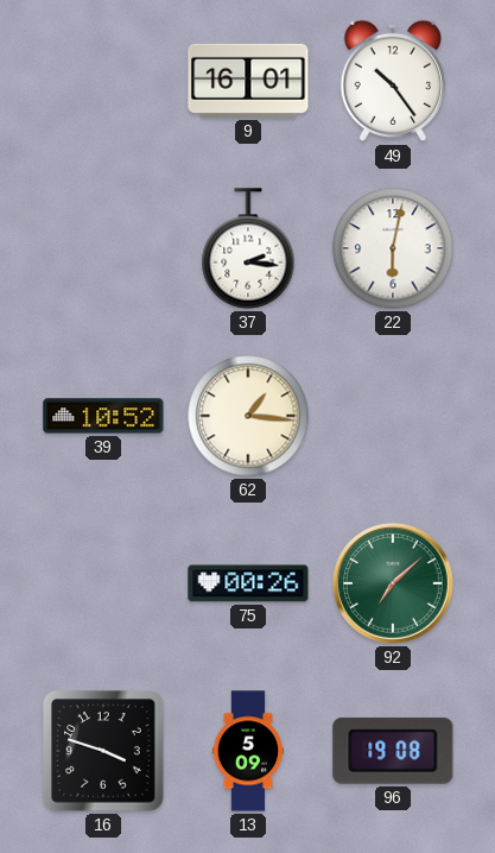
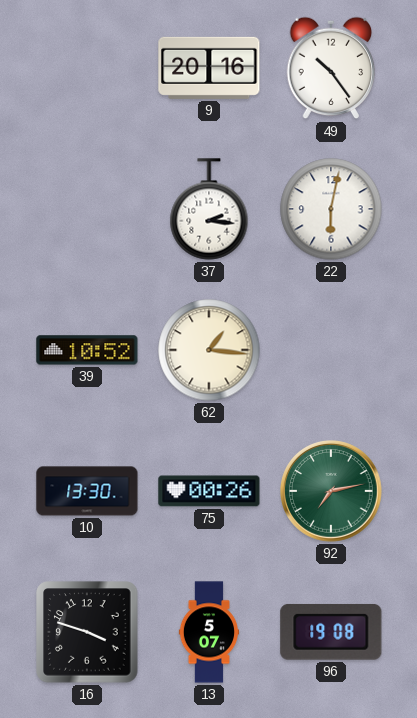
9: 16:01 -> 20:16 (209, 68)
10: none -> 13:30 (87, 491)
92: 7:08 -> 7:13 (332, 492)
13: 5:09 -> 5:07 (208, 632)
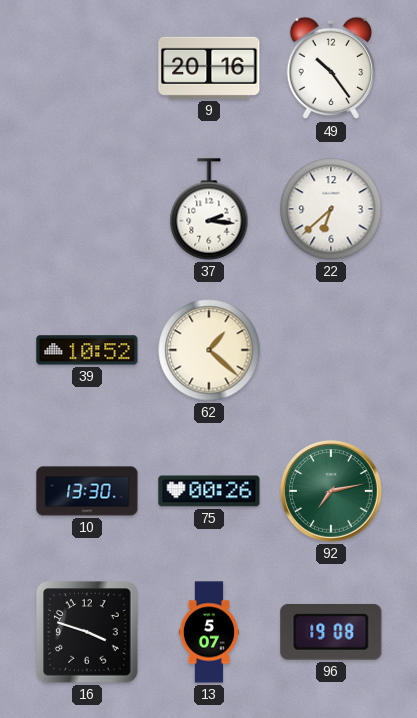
22: 6:02 -> 6:38 (331, 209)
62: 1:16 -> 1:22 (209, 350)
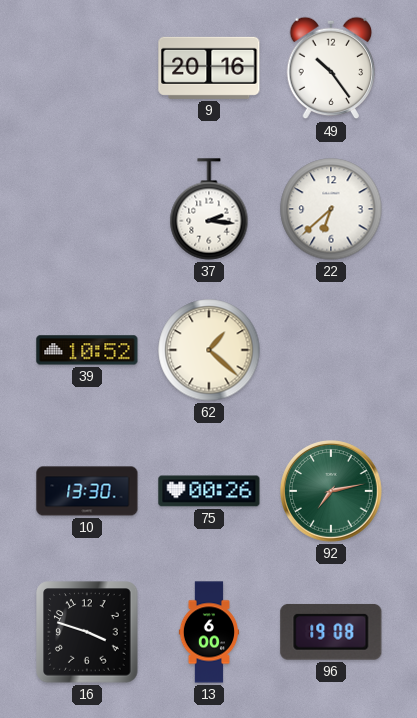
13: 5:07 -> 6:00 (208, 632)
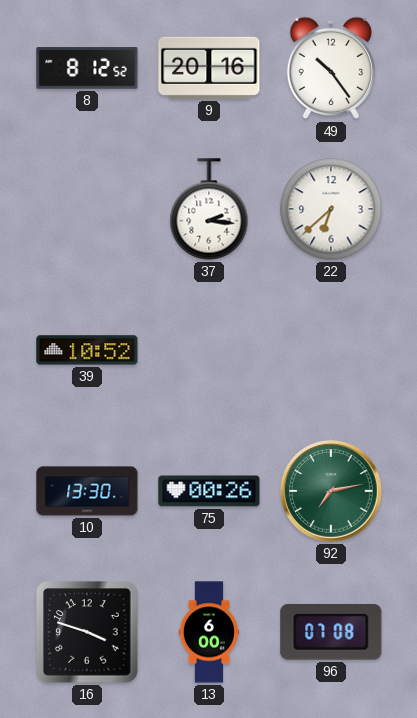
8: none -> 8:12 (87, 68)
62: 1:22 -> none (209, 350)
96: 19:08 -> 07:08 (331, 632)
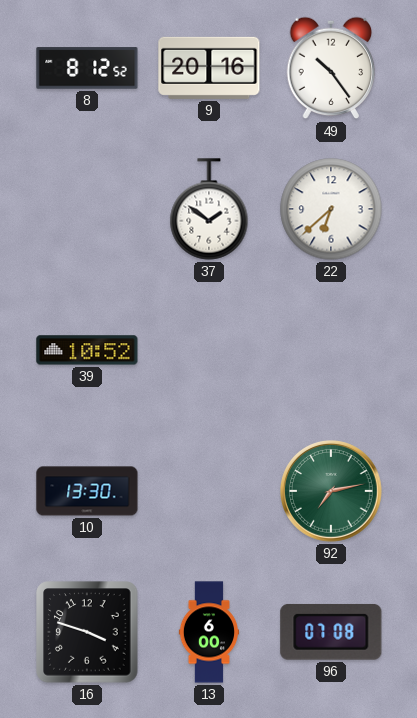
37: 2:16 -> 1:51 (209, 209)
75: 00:26 -> none (209, 491)
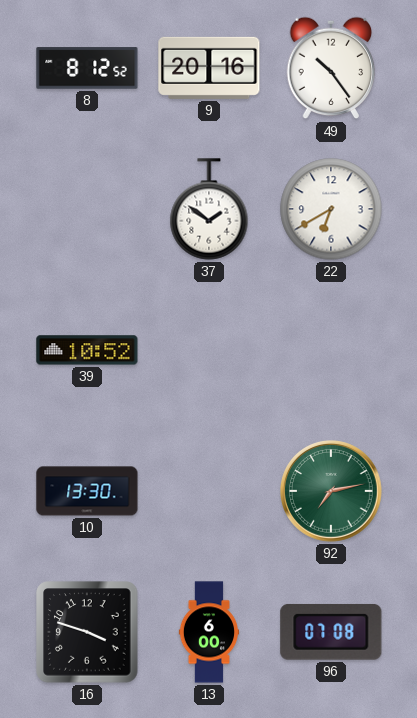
22: 6:38 -> 6:40 (331, 209)
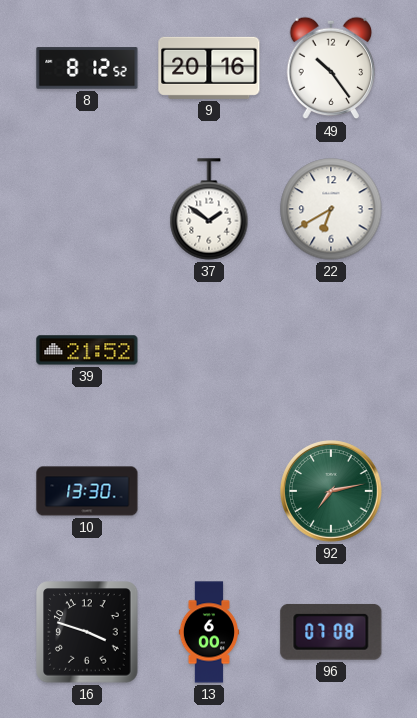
39: 10:52 -> 21:52 (87, 350)
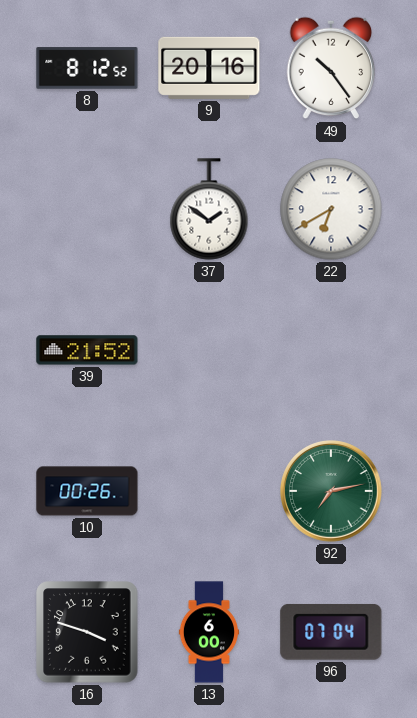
10: 13:30 -> 00:26 (87, 491)
96: 07:08 -> 07:04 (331, 632)
